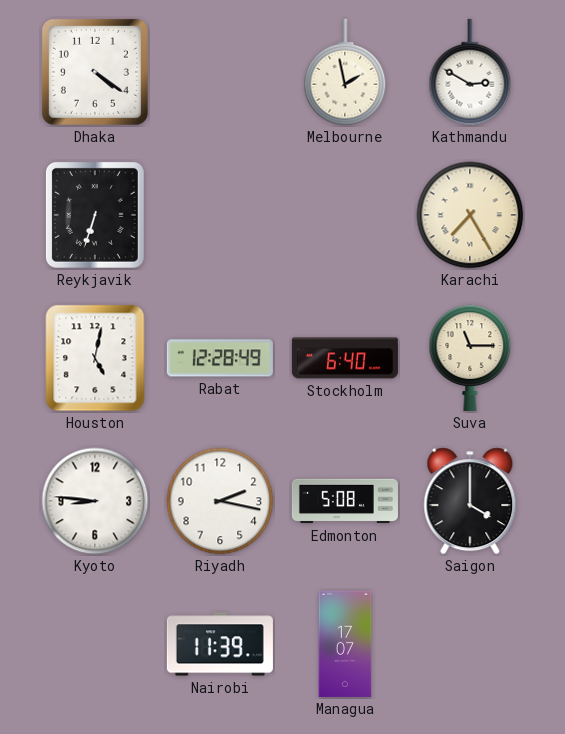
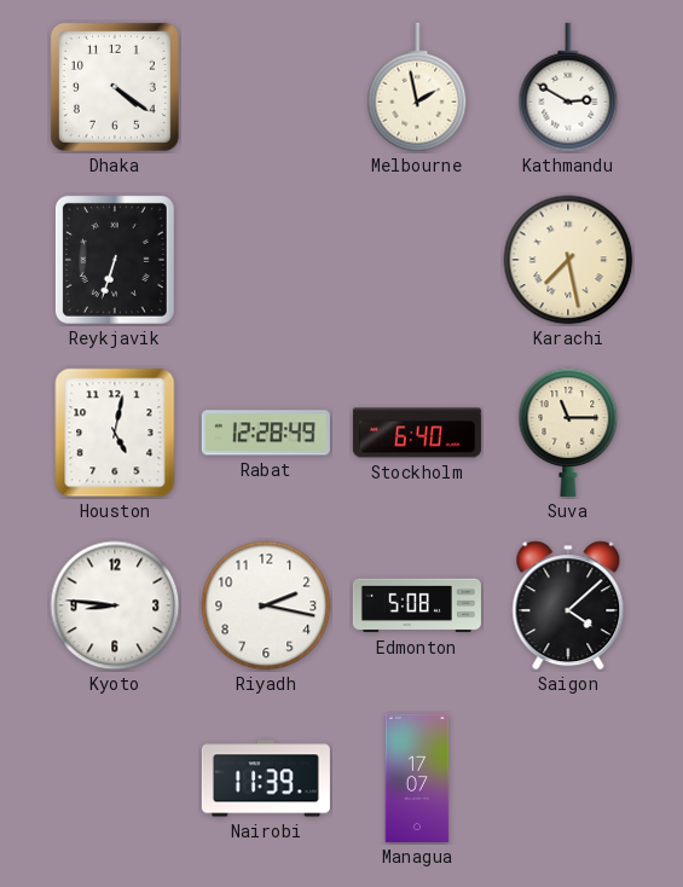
Karachi: 7:25 -> 7:28 (568, 260)
Saigon: 4:00 -> 4:08 (568, 605)
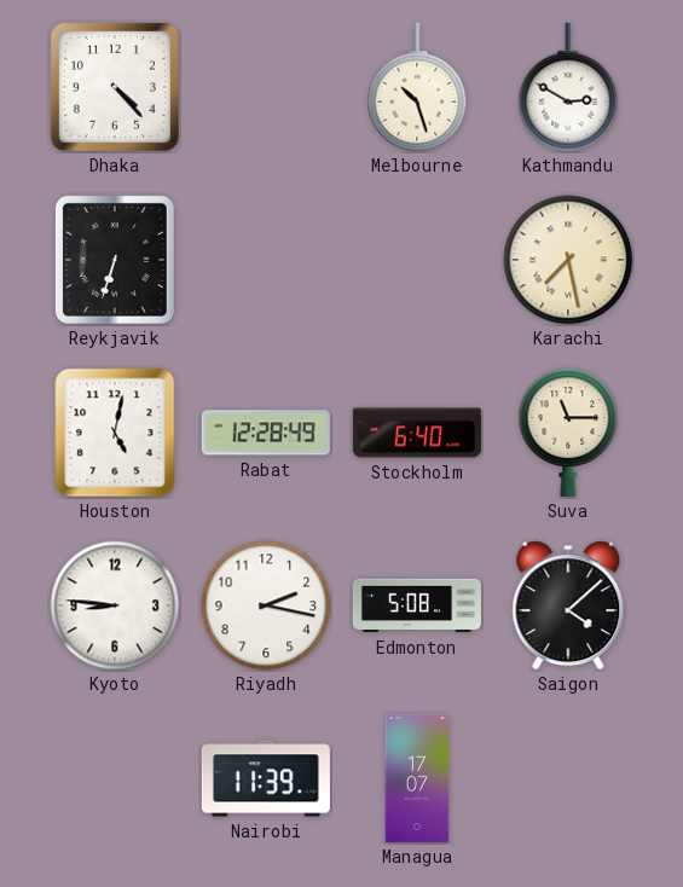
Dhaka: 4:21 -> 4:23 (115, 87)
Melbourne: 1:58 -> 10:27 (417, 87)
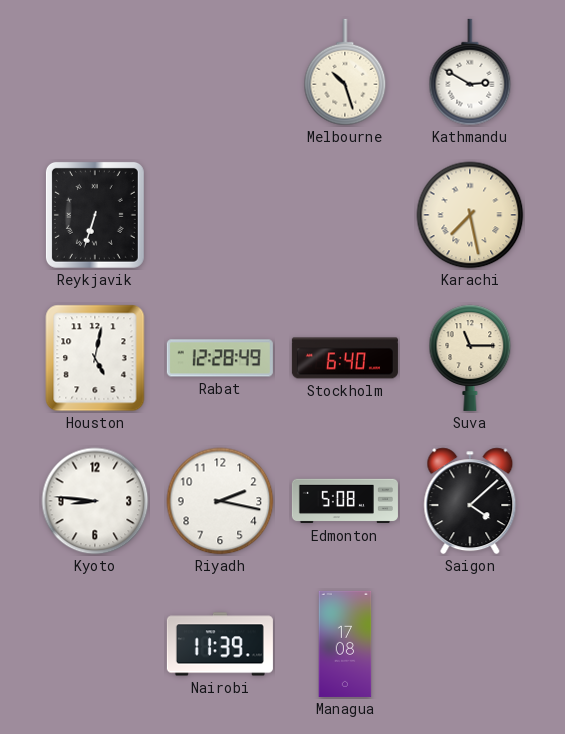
Dhaka: 4:23 -> none (115, 87)
Managua: 17:07 -> 17:08 (345, 644)
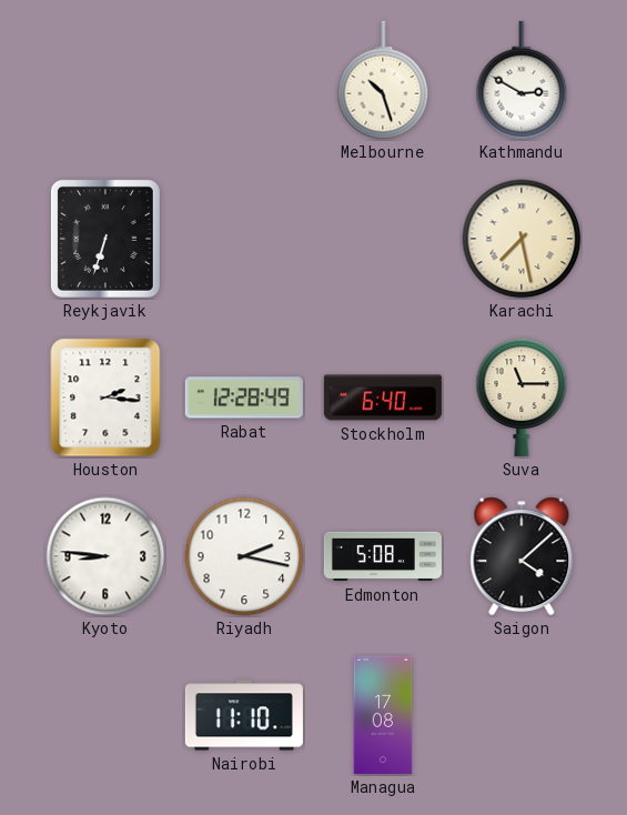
Houston: 5:02 -> 2:16 (105, 398)
Nairobi: 11:39 -> 11:10 (244, 715)
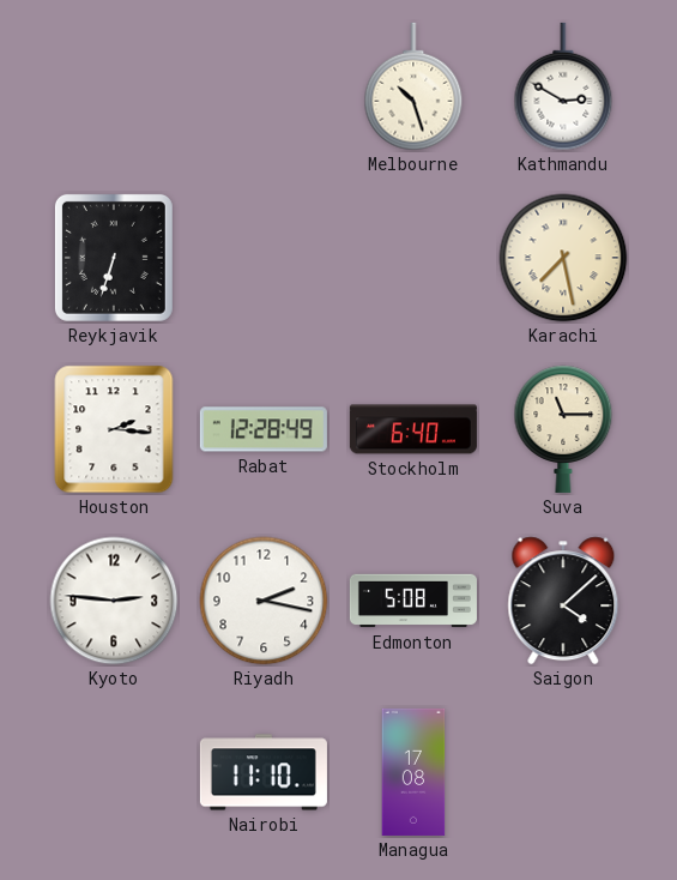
Kyoto: 8:46 -> 2:46 (114, 601)
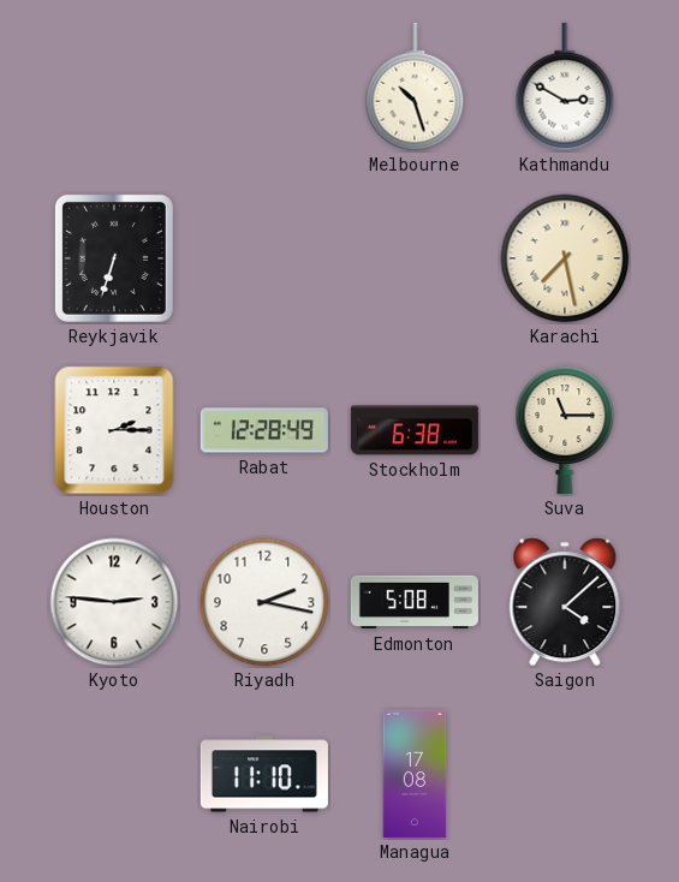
Houston: 2:16 -> 2:15 (114, 430)
Stockholm: 6:40 -> 6:38 (415, 430)
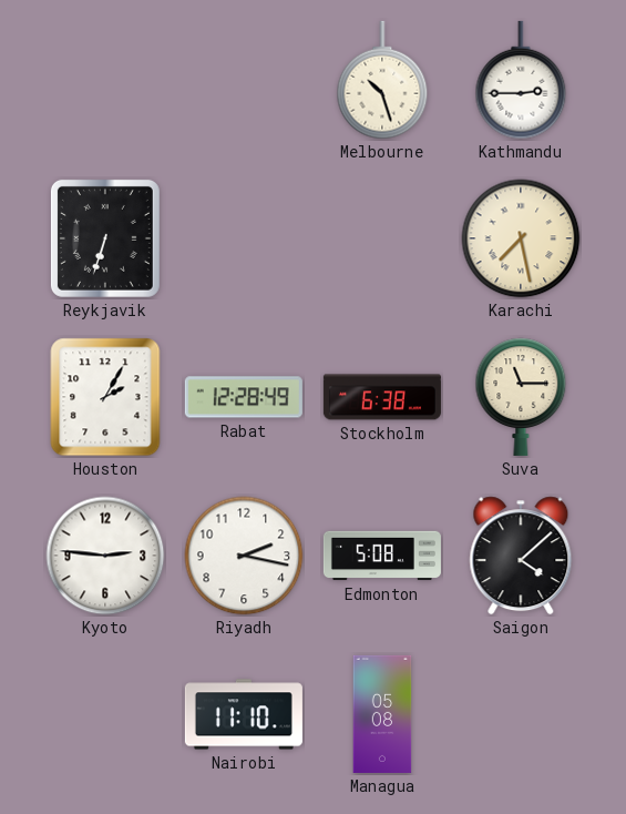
Kathmandu: 2:50 -> 2:45 (521, 80)
Houston: 2:15 -> 2:05 (105, 397)
Managua: 17:08 -> 05:08 (382, 714)
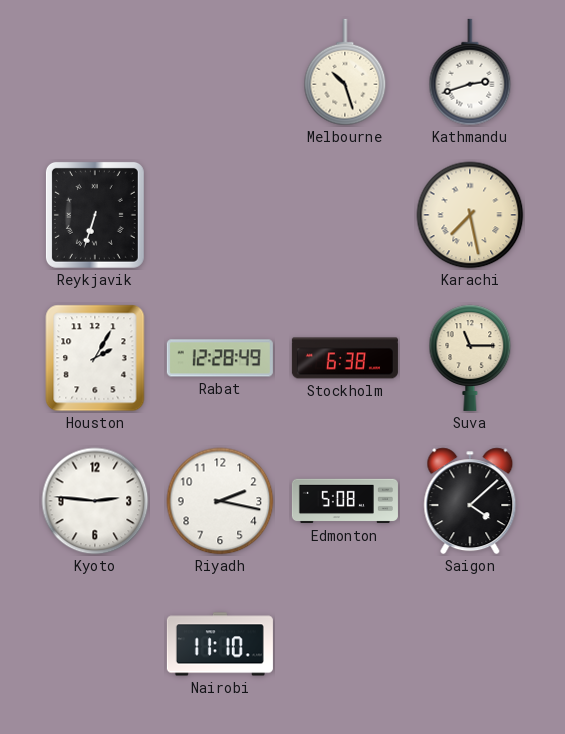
Kathmandu: 2:45 -> 2:42 (470, 72)
Managua: 05:08 -> none (382, 714)
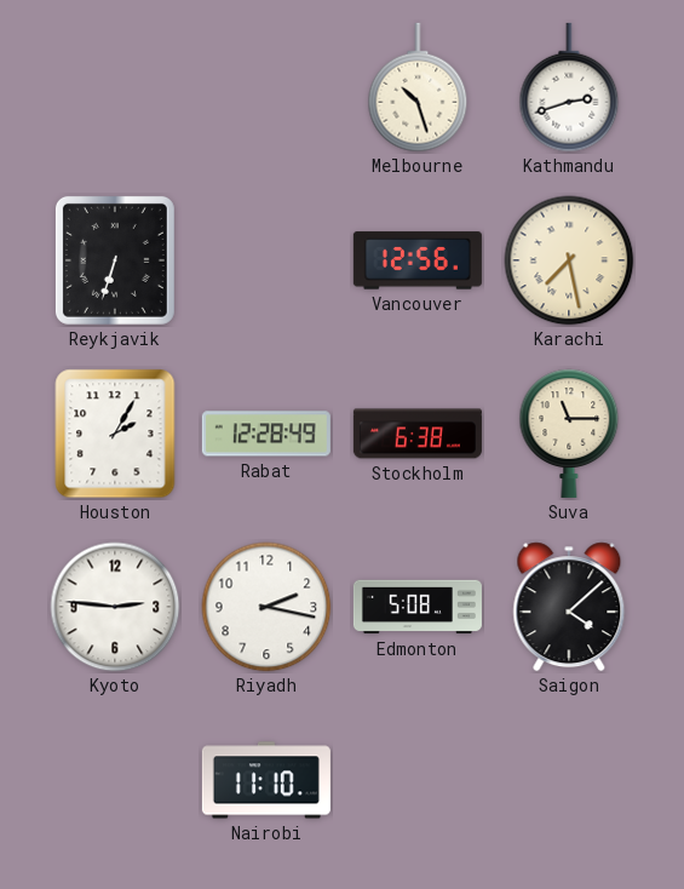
Vancouver: none -> 12:56 (418, 260)
